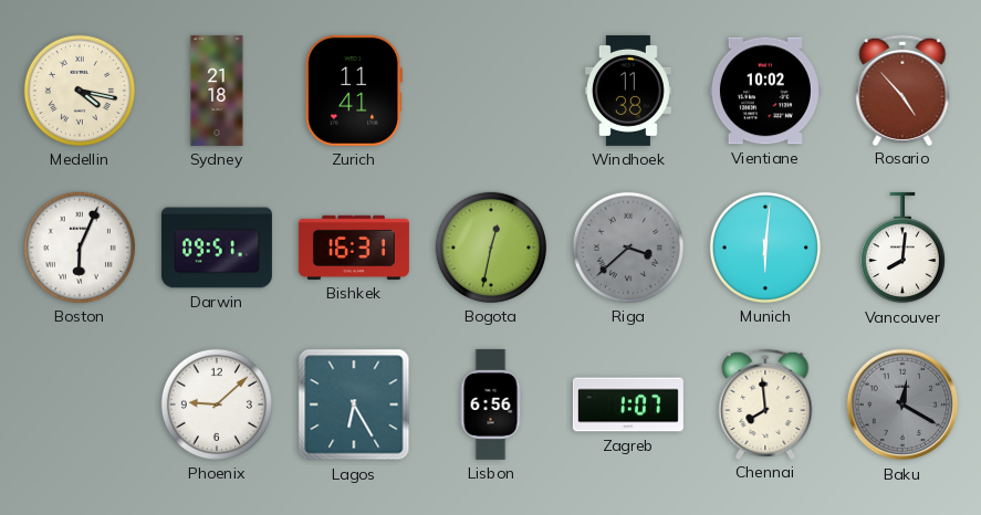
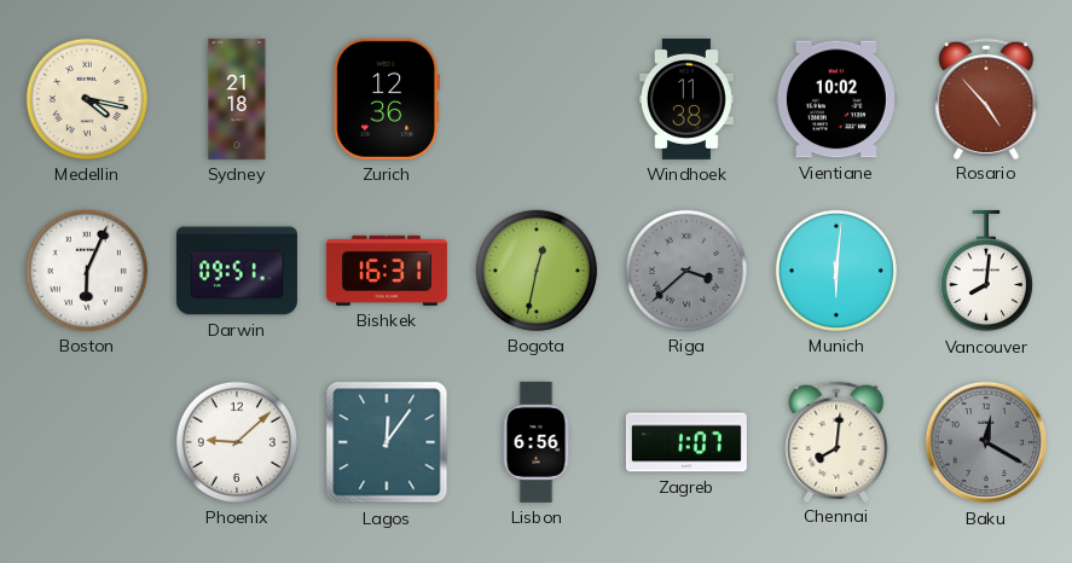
Zurich: 11:41 -> 12:36 (387, 99)
Lagos: 6:25 -> 12:06 (387, 442)
Chennai: 7:59 -> 8:01 (836, 441)
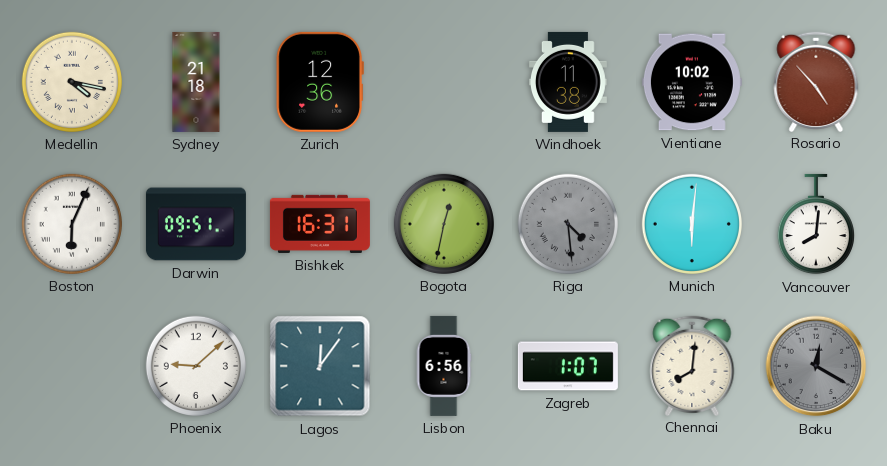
Riga: 3:38 -> 4:29 (568, 224)
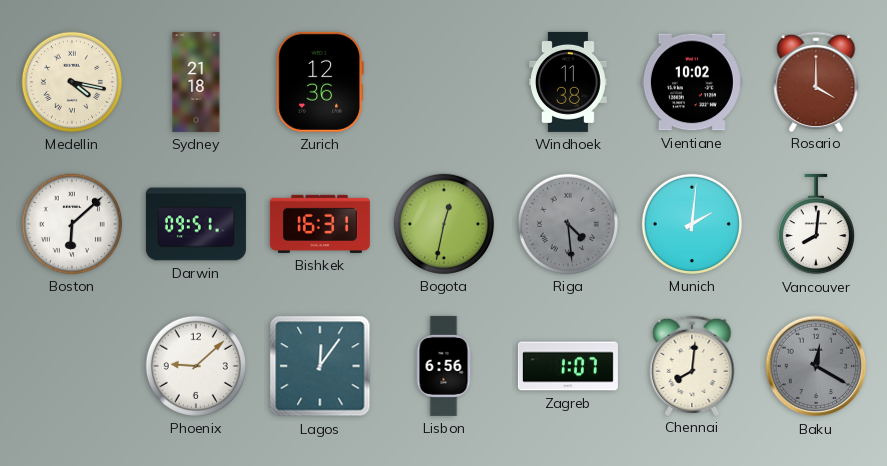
Rosario: 4:53 -> 4:00 (816, 81)
Boston: 6:04 -> 6:08 (72, 224)
Munich: 6:01 -> 2:01 (692, 224)
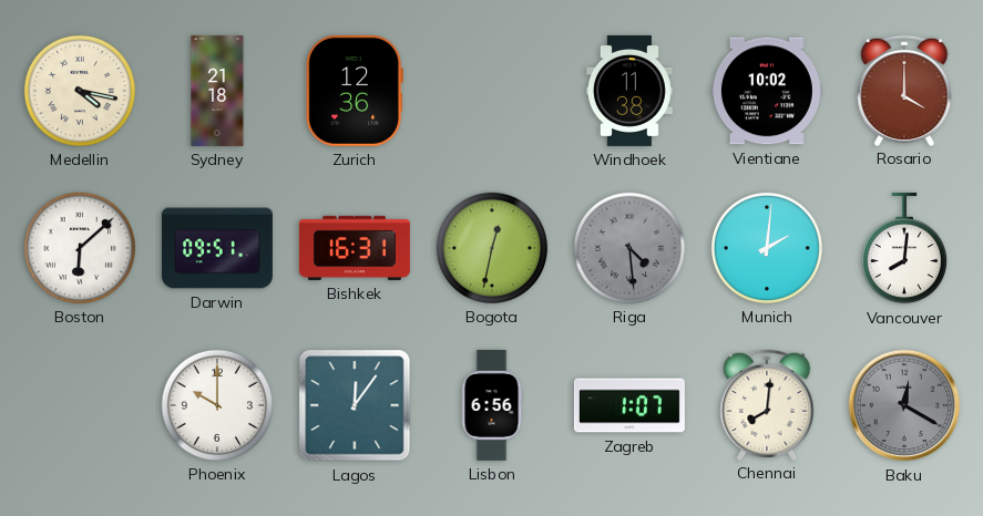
Phoenix: 9:08 -> 10:00 (217, 405)
